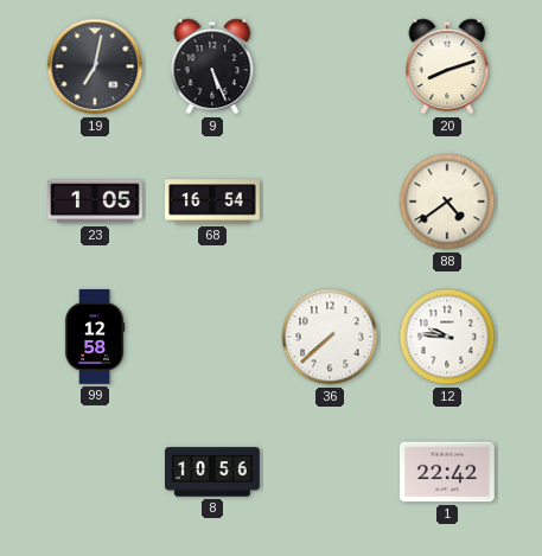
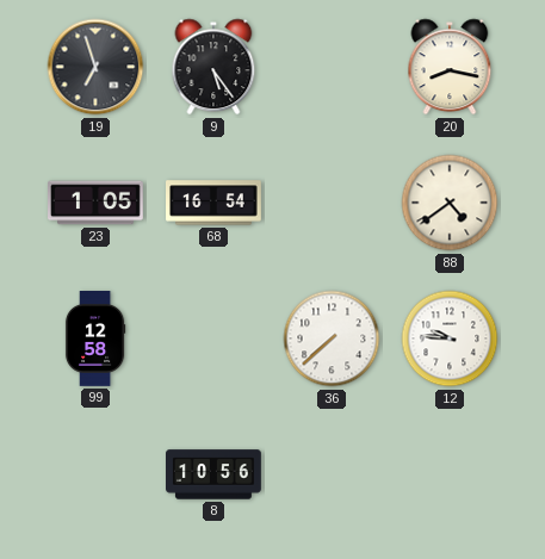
19: 7:02 -> 6:57 (95, 67)
9: 5:26 -> 5:24 (213, 67)
20: 8:12 -> 8:17 (450, 67)
1: 22:42 -> none (447, 472)
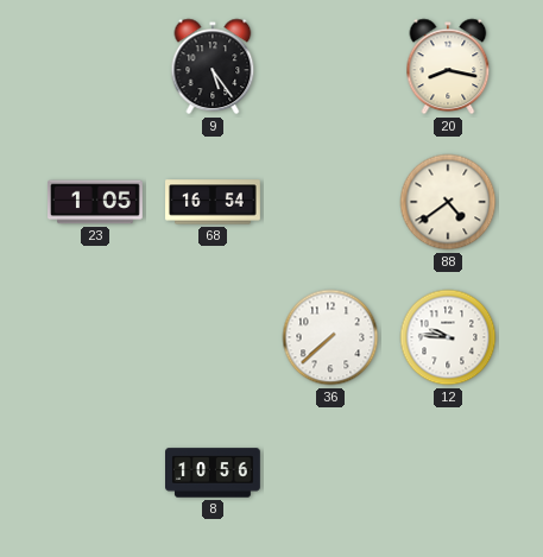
19: 6:57 -> none (95, 67)
99: 12:58 -> none (95, 340)
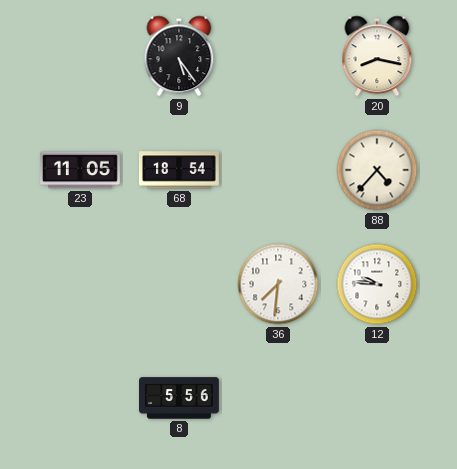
23: 1:05 -> 11:05 (81, 170)
68: 16:54 -> 18:54 (180, 170)
88: 4:39 -> 4:37 (377, 170)
36: 7:38 -> 7:31 (278, 284)
8: 10:56 -> 5:56 (180, 398)
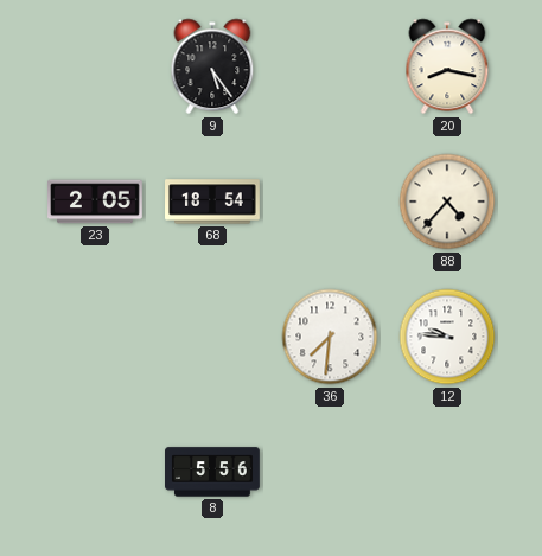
23: 11:05 -> 2:05 (96, 202)
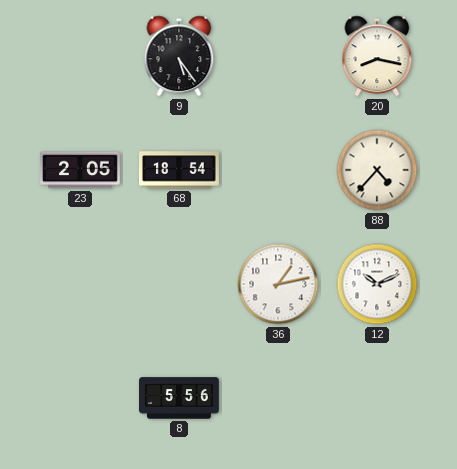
36: 7:31 -> 1:13 (278, 284)
12: 9:46 -> 10:11 (377, 284)
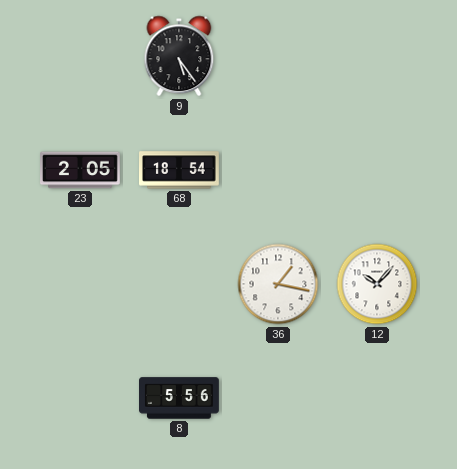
20: 8:17 -> none (377, 56)
88: 4:37 -> none (377, 170)
36: 1:13 -> 1:17 (278, 284)
12: 10:11 -> 10:07 (377, 284)
